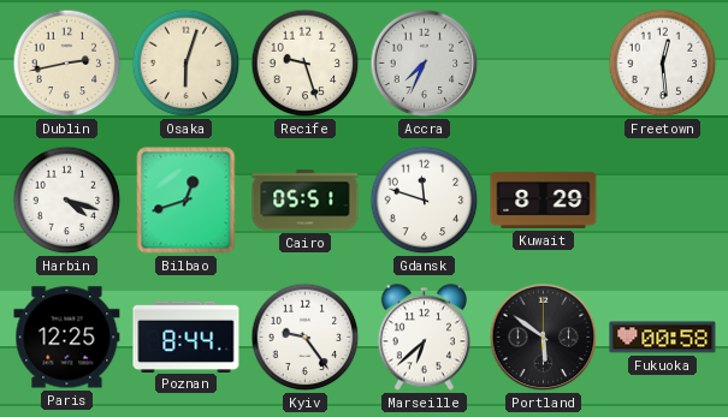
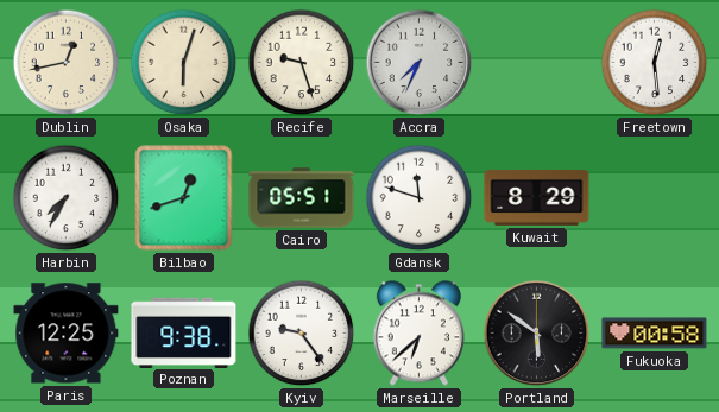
Dublin: 2:43 -> 12:43 (67, 63)
Harbin: 4:18 -> 7:35 (67, 198)
Poznan: 8:44 -> 9:38 (184, 332)
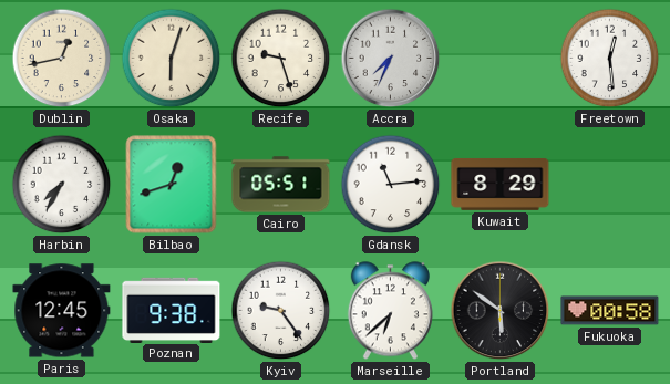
Gdansk: 11:48 -> 11:14 (391, 185)
Paris: 12:25 -> 12:45 (62, 311)
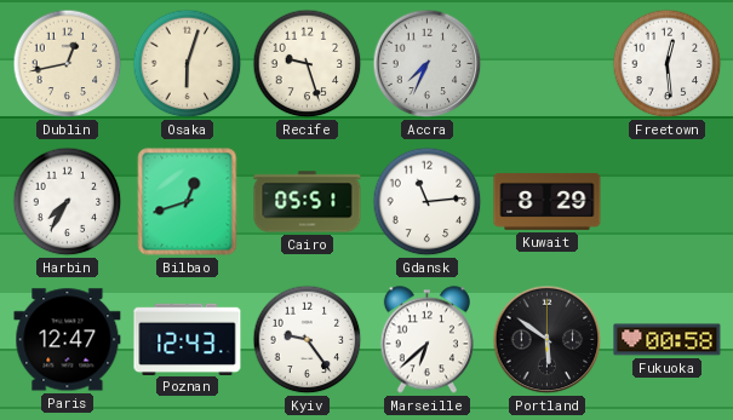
Paris: 12:45 -> 12:47 (68, 340)
Poznan: 9:38 -> 12:43 (188, 339)
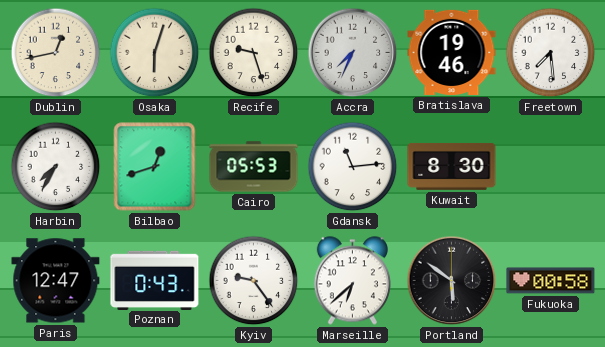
Bratislava: none -> 19:46 (452, 52)
Freetown: 12:29 -> 7:29 (551, 53)
Cairo: 05:51 -> 05:53 (254, 167)
Kuwait: 8:29 -> 8:30 (452, 166)
Poznan: 12:43 -> 0:43 (155, 280)
